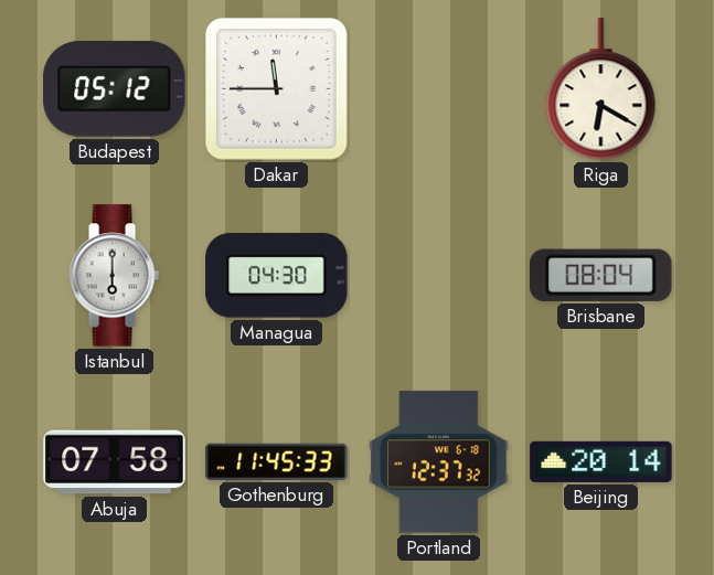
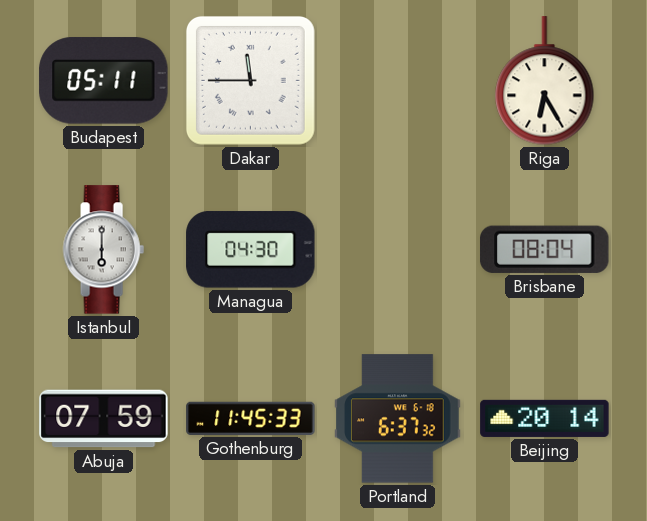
Budapest: 05:12 -> 05:11 (104, 81)
Riga: 6:20 -> 6:25 (545, 81)
Abuja: 07:58 -> 07:59 (104, 419)
Portland: 12:37 -> 6:37 (398, 419)
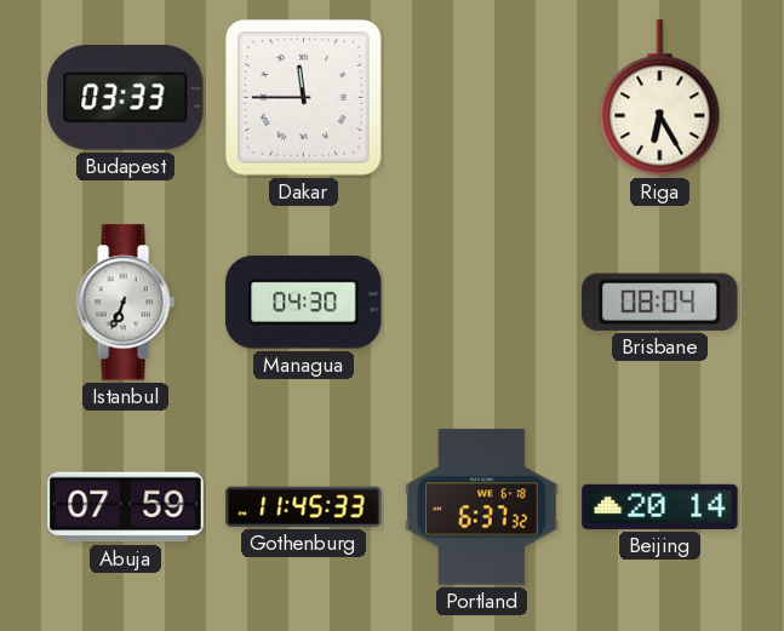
Budapest: 05:11 -> 03:33 (126, 98)
Istanbul: 6:00 -> 6:34 (125, 303)
